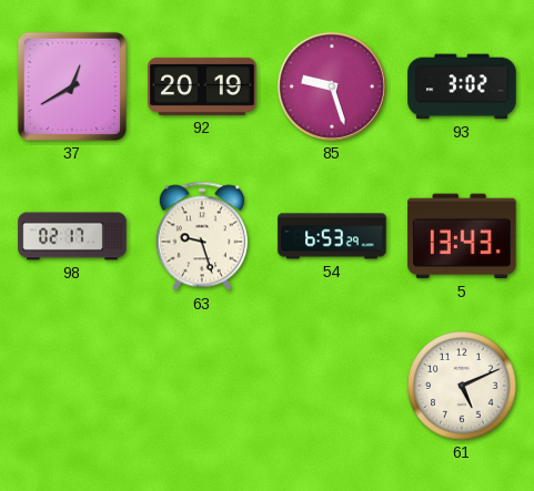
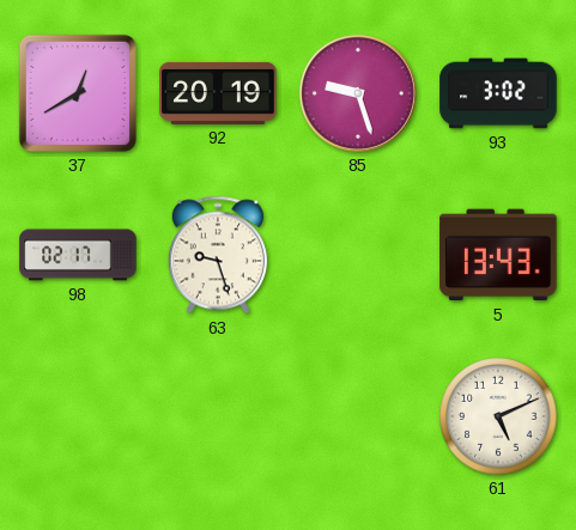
54: 6:53 -> none (332, 236)
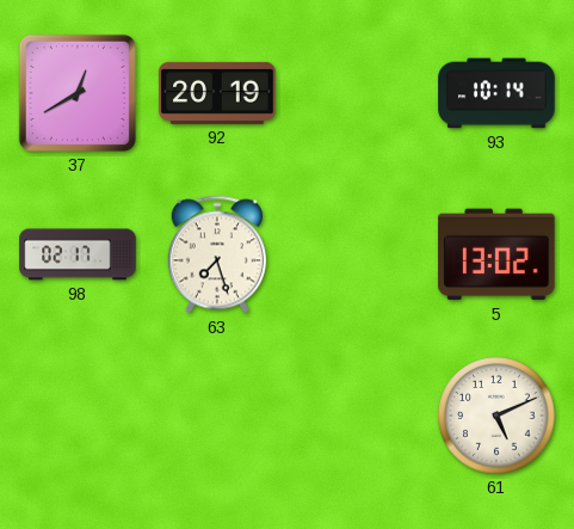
85: 9:27 -> none (358, 93)
93: 3:02 -> 10:14 (496, 93)
63: 9:27 -> 7:27 (217, 254)
5: 13:43 -> 13:02 (496, 254)
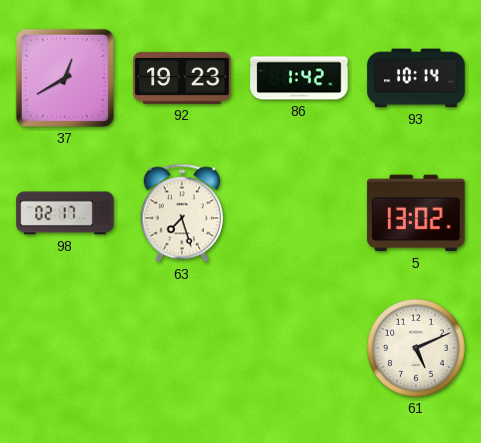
92: 20:19 -> 19:23 (182, 78)
86: none -> 1:42 (299, 78)
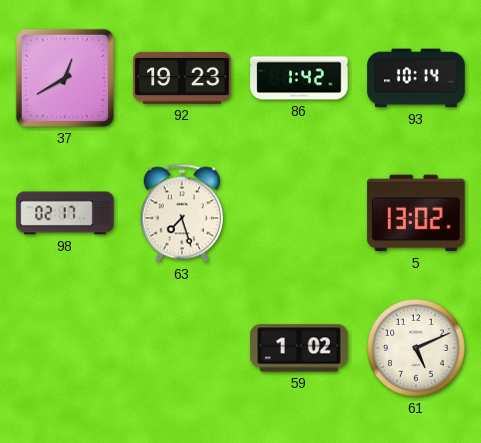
59: none -> 1:02 (299, 348)
